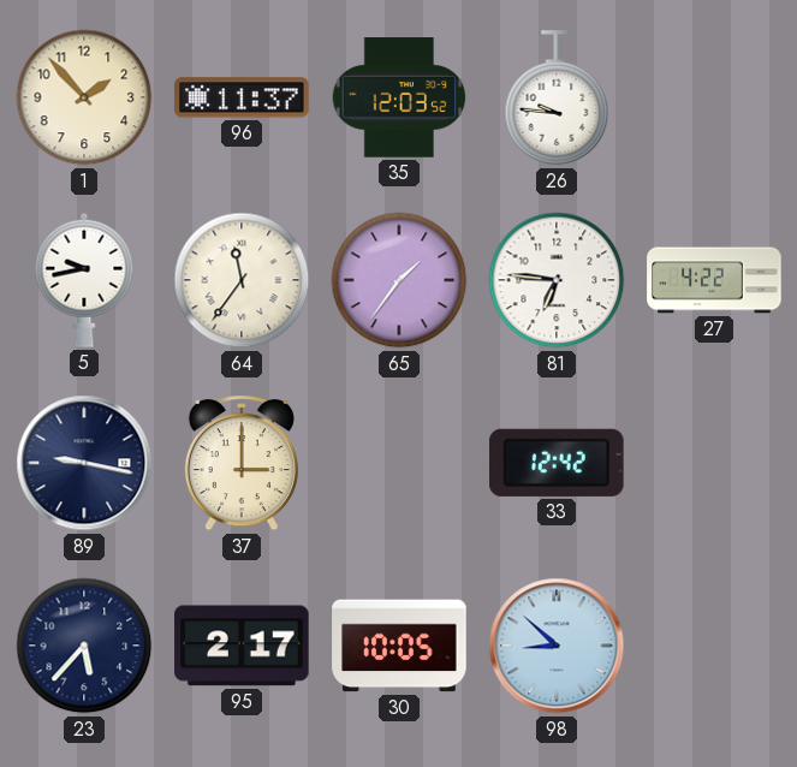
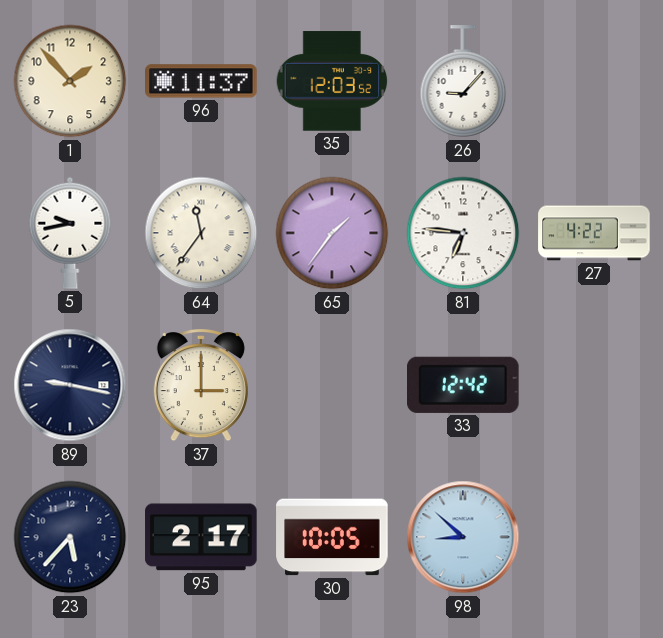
26: 9:46 -> 9:07 (463, 82)
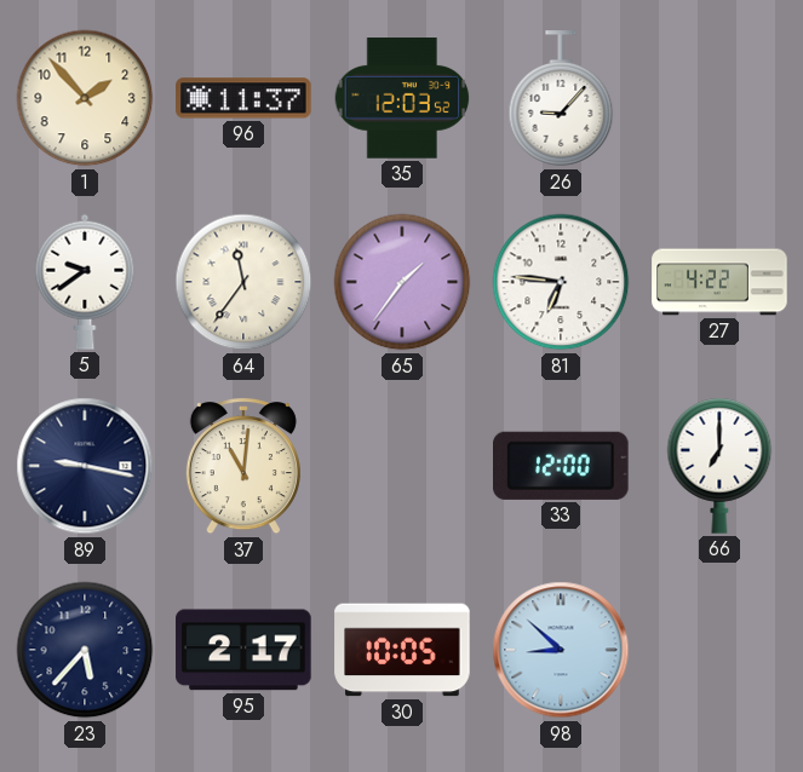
5: 9:43 -> 9:39 (85, 282)
37: 3:00 -> 11:01 (243, 467)
33: 12:42 -> 12:00 (562, 466)
66: none -> 7:00 (719, 466)
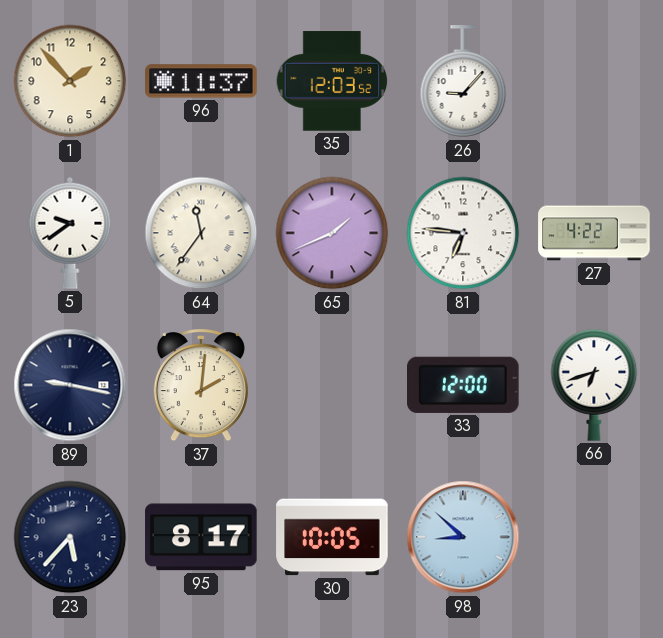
65: 1:36 -> 1:41 (332, 233)
37: 11:01 -> 2:01 (201, 386)
66: 7:00 -> 6:42 (594, 385)
95: 2:17 -> 8:17 (201, 537)
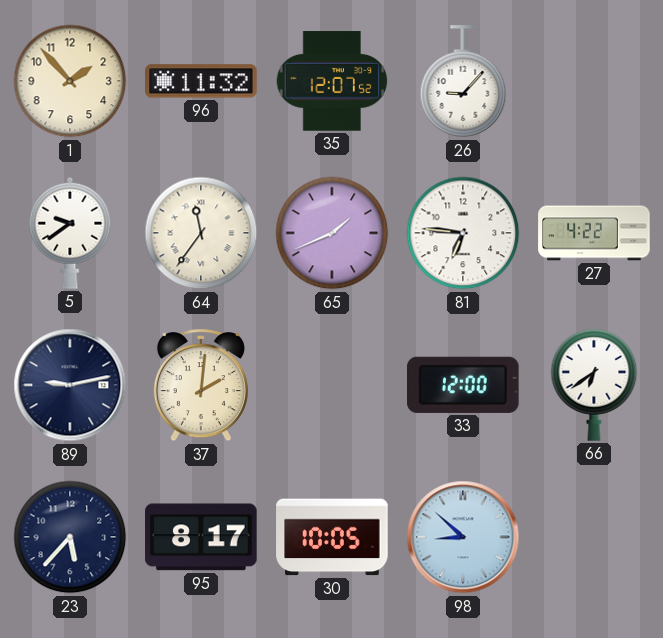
96: 11:37 -> 11:32 (201, 81)
35: 12:03 -> 12:07 (332, 81)
89: 9:17 -> 9:13 (70, 385)
66: 6:42 -> 6:39 (594, 385)
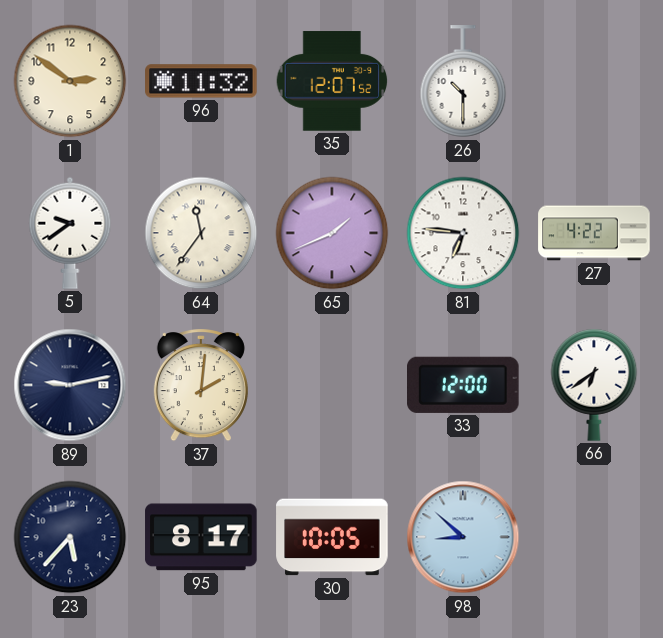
1: 1:53 -> 2:51 (70, 81)
26: 9:07 -> 10:30 (463, 82)
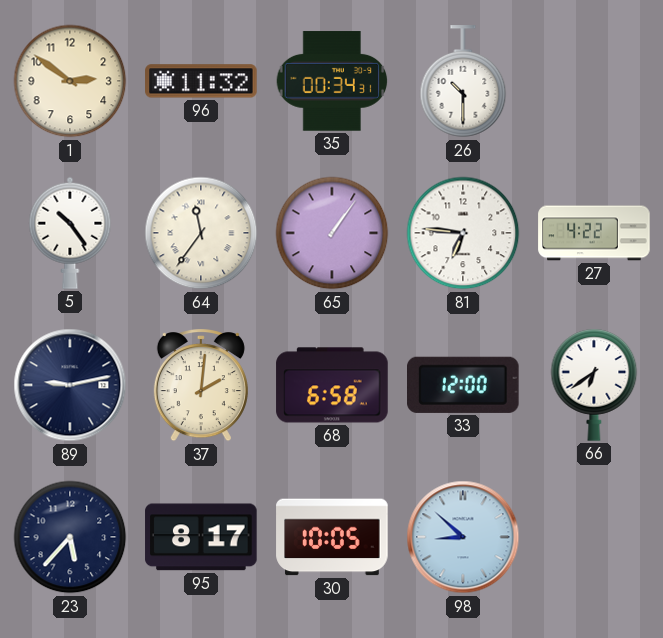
35: 12:07 -> 00:34 (332, 81)
5: 9:39 -> 10:24 (70, 233)
65: 1:41 -> 1:06 (332, 233)
68: none -> 6:58 (332, 385)
